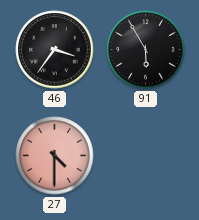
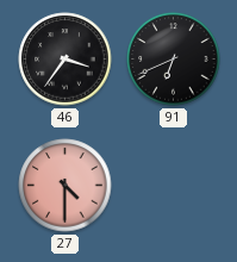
91: 5:55 -> 6:41 (174, 60)
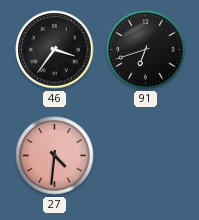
91: 6:41 -> 6:42 (146, 50)
27: 4:30 -> 4:31 (55, 156)
